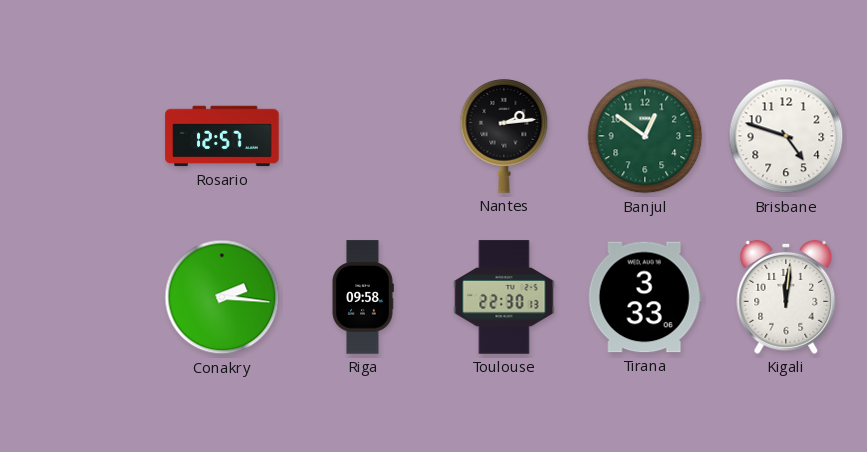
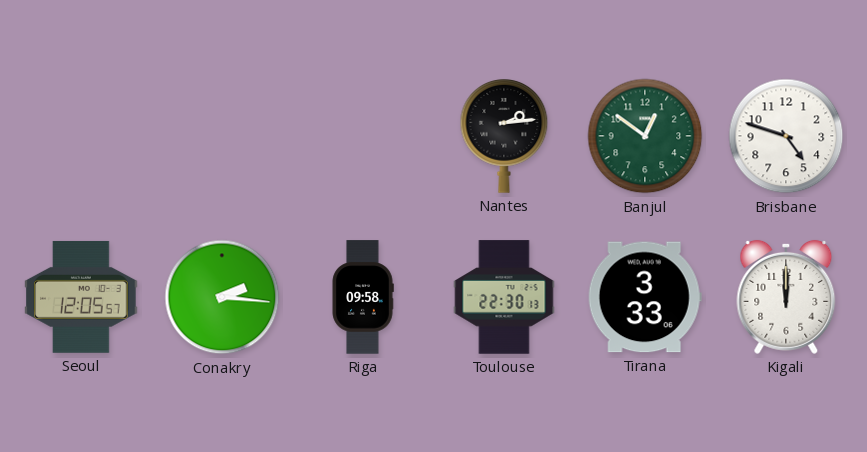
Rosario: 12:57 -> none (222, 136)
Seoul: none -> 12:05 (81, 297)
Kigali: 12:01 -> 12:00 (786, 297)
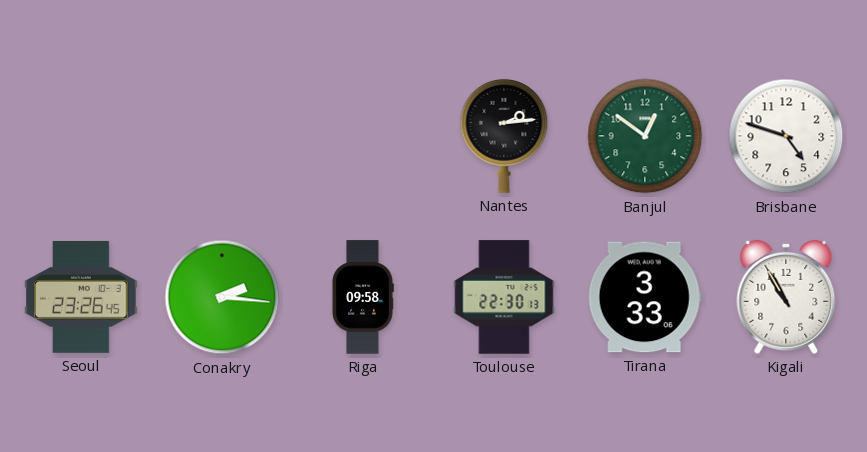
Seoul: 12:05 -> 23:26 (81, 297)
Kigali: 12:00 -> 10:55 (786, 297)
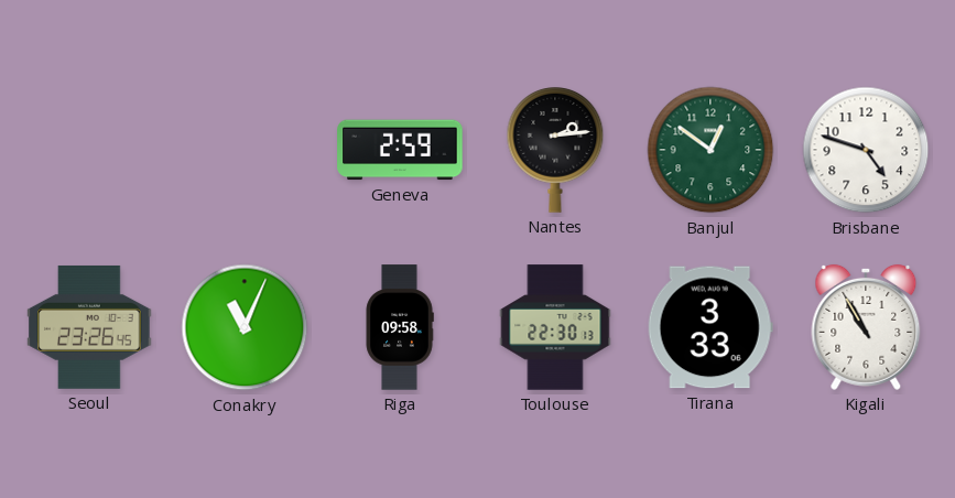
Geneva: none -> 2:59 (400, 150)
Conakry: 2:16 -> 11:04 (245, 327)
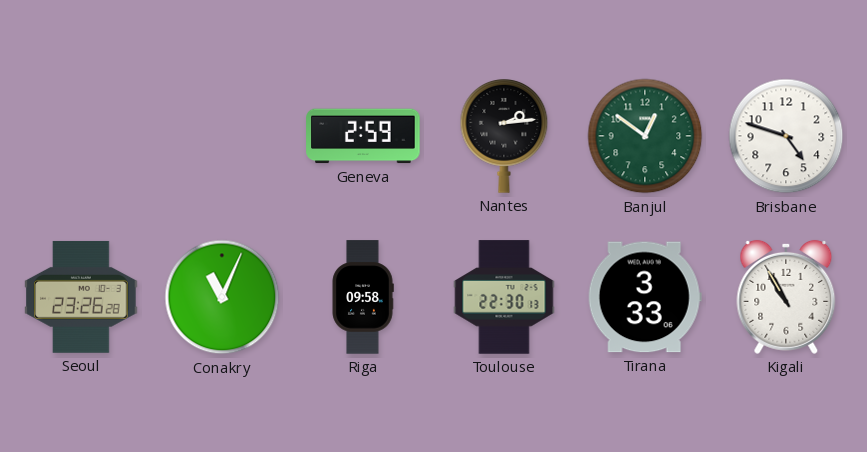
Seoul: 23:26:45 -> 23:26:28 (81, 297)
